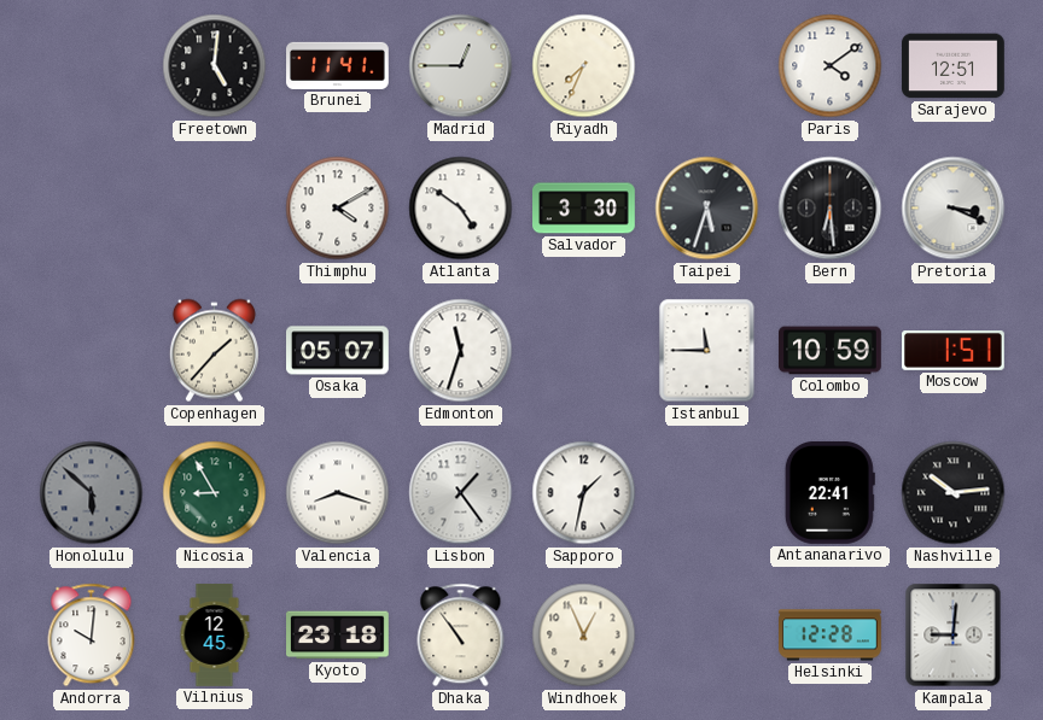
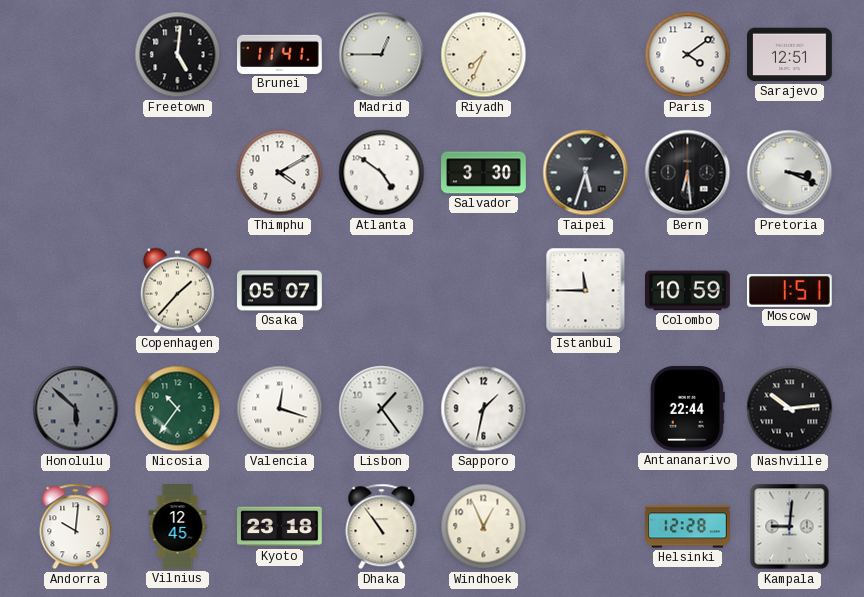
Edmonton: 11:33 -> none (461, 351)
Nicosia: 8:55 -> 10:36 (178, 409)
Valencia: 8:18 -> 12:18 (280, 409)
Antananarivo: 22:41 -> 22:44 (687, 409)
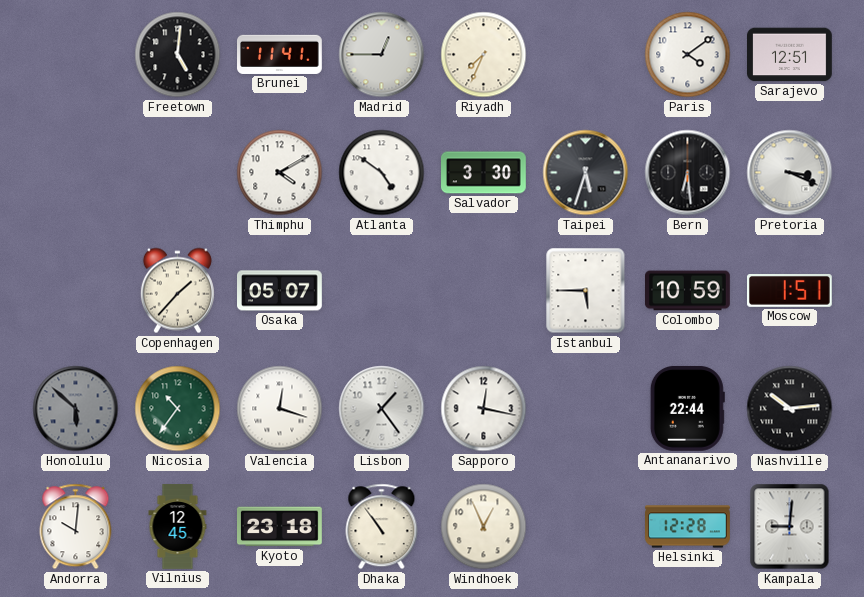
Istanbul: 11:45 -> 5:45 (586, 291)
Sapporo: 1:32 -> 12:17 (484, 409)
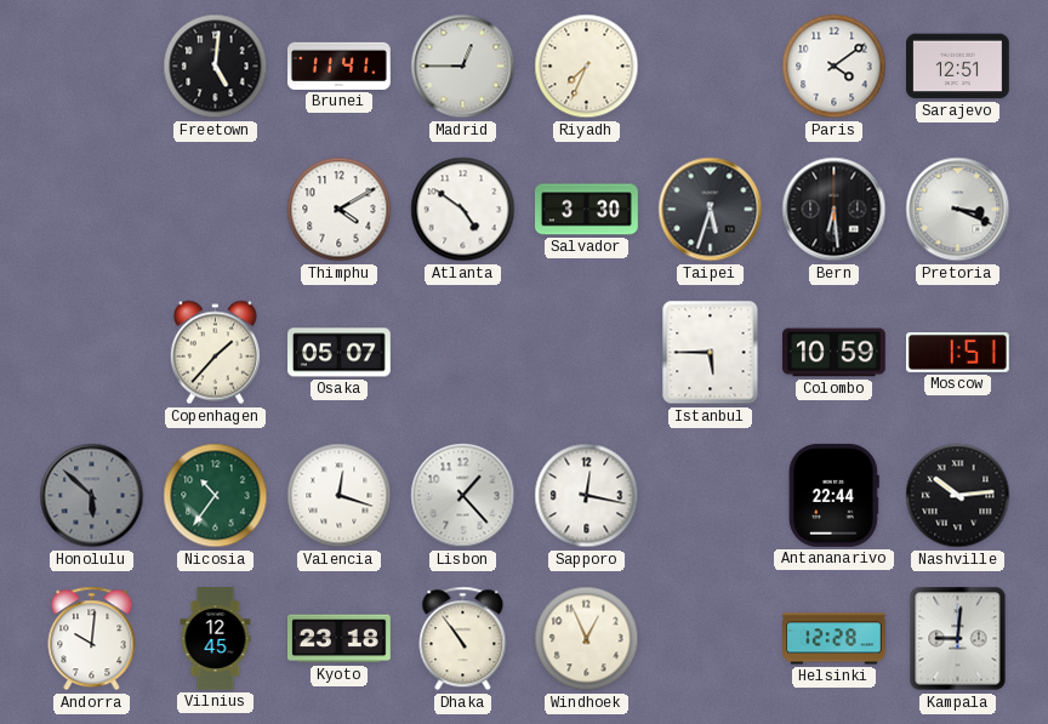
Lisbon: 1:24 -> 1:23 (463, 496)
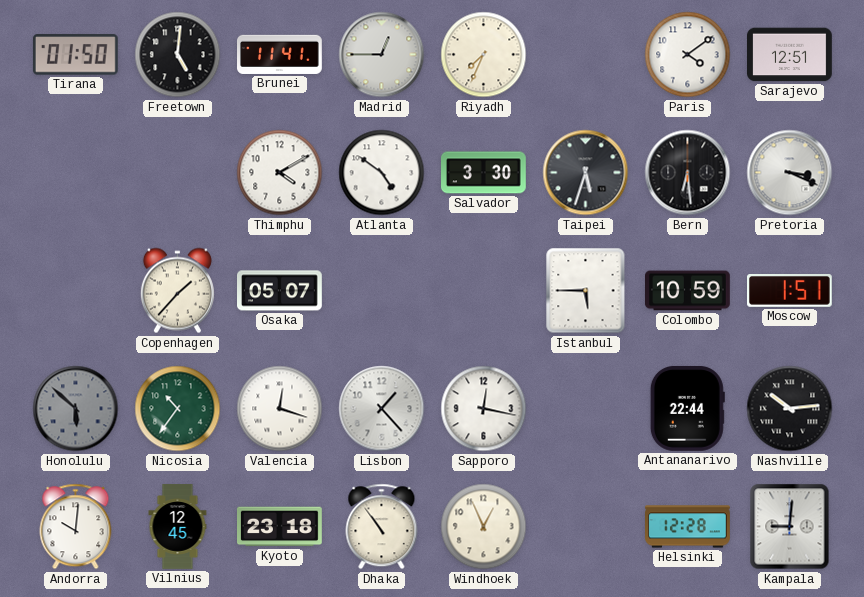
Tirana: none -> 01:50 (75, 55)
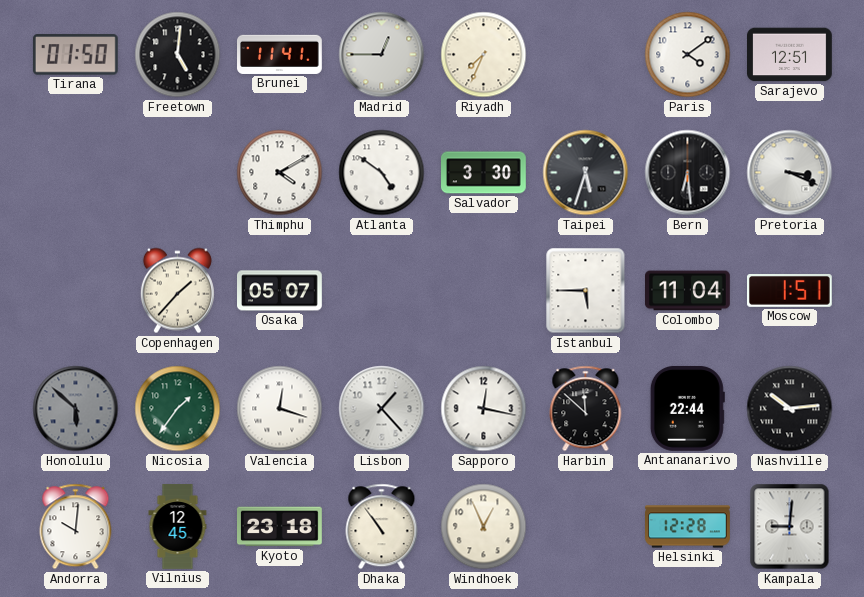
Colombo: 10:59 -> 11:04 (688, 291)
Nicosia: 10:36 -> 1:36 (178, 409)
Harbin: none -> 11:52 (586, 409)
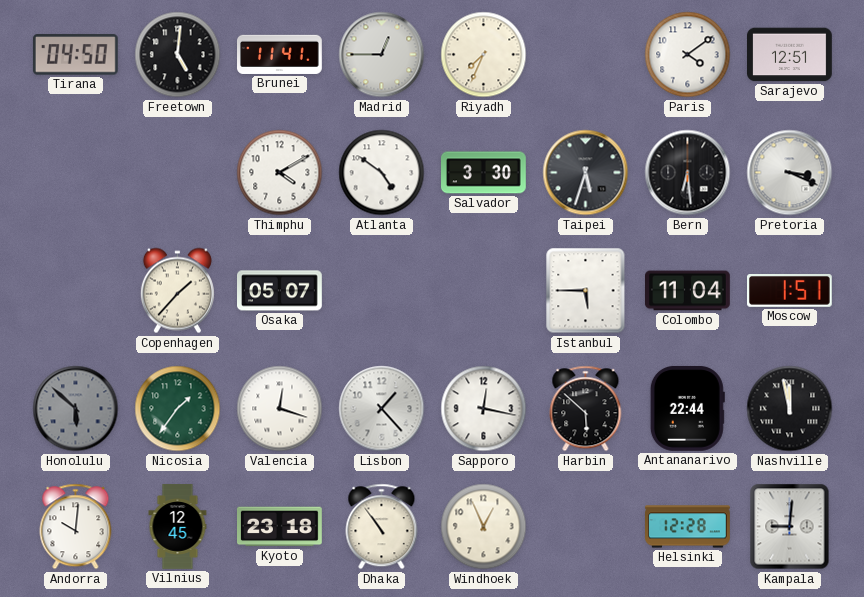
Tirana: 01:50 -> 04:50 (75, 55)
Harbin: 11:52 -> 5:52 (586, 409)
Nashville: 10:14 -> 11:58 (790, 409)
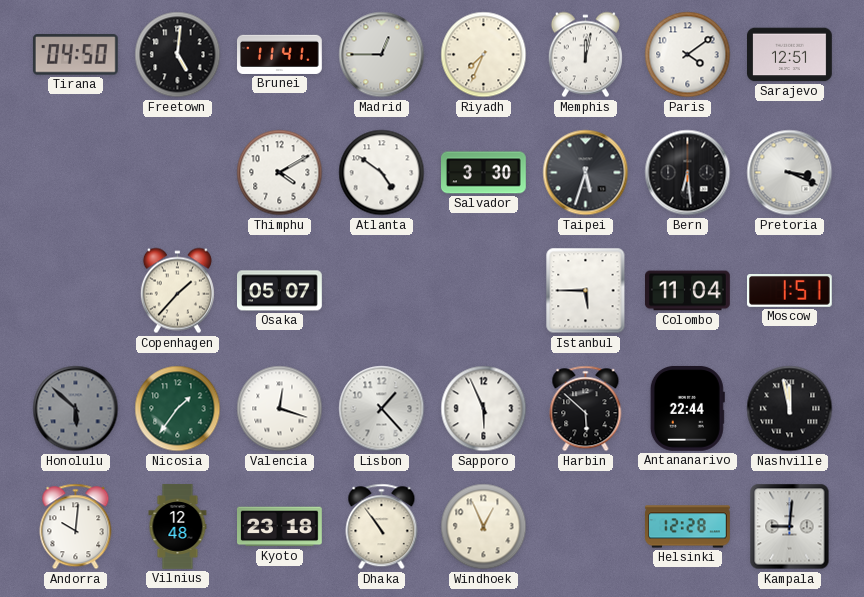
Memphis: none -> 12:02 (585, 55)
Sapporo: 12:17 -> 5:56 (484, 409)
Vilnius: 12:45 -> 12:48 (178, 527)
